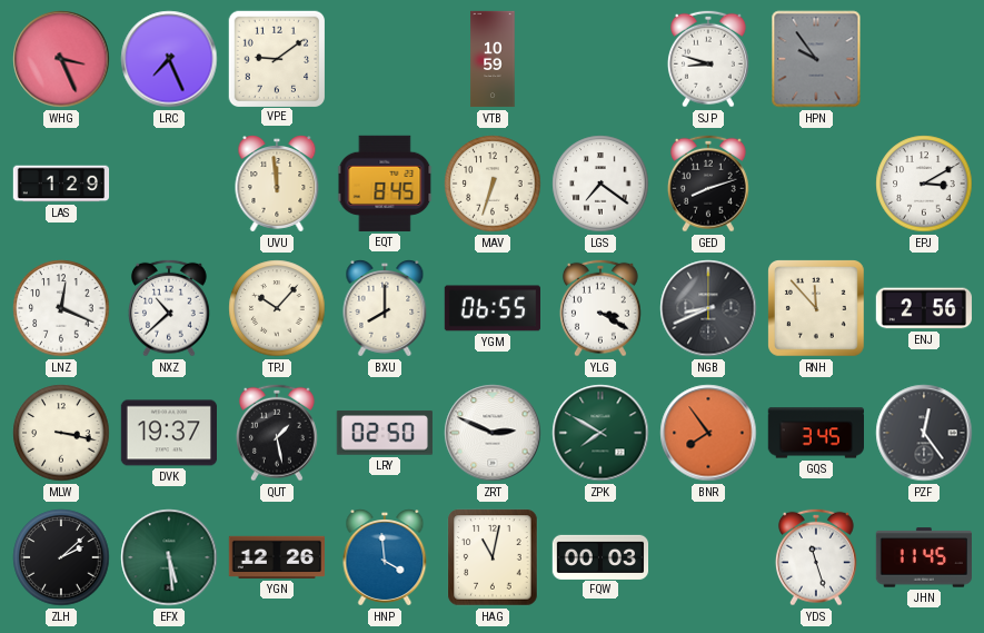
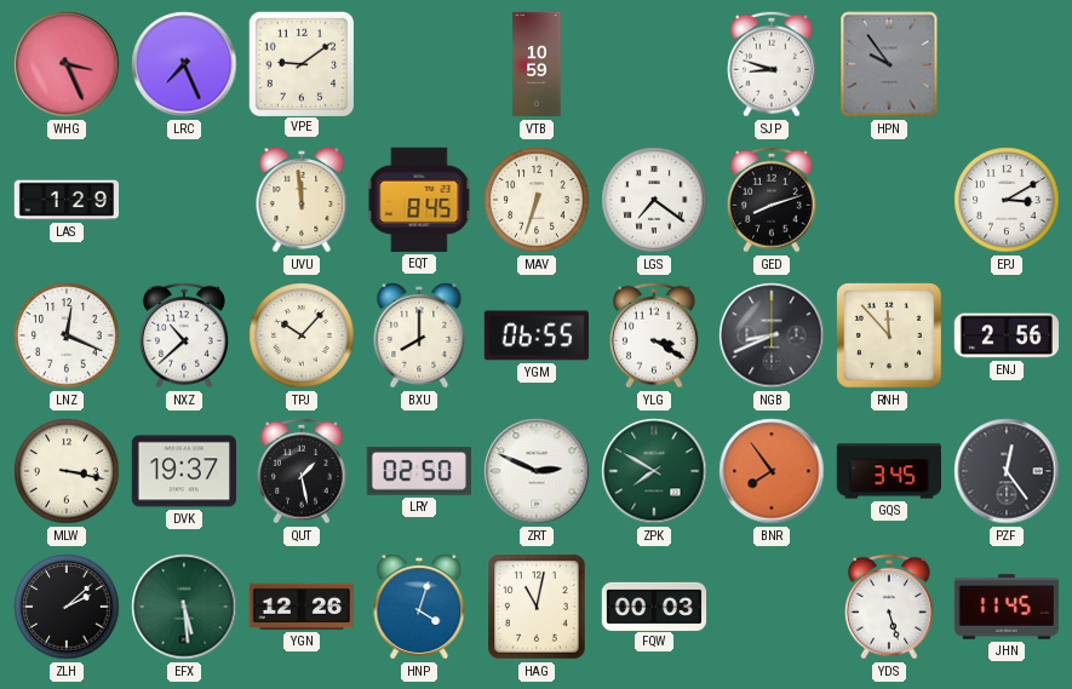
HNP: 3:59 -> 4:03 (419, 607)
YDS: 11:27 -> 5:27 (889, 607)
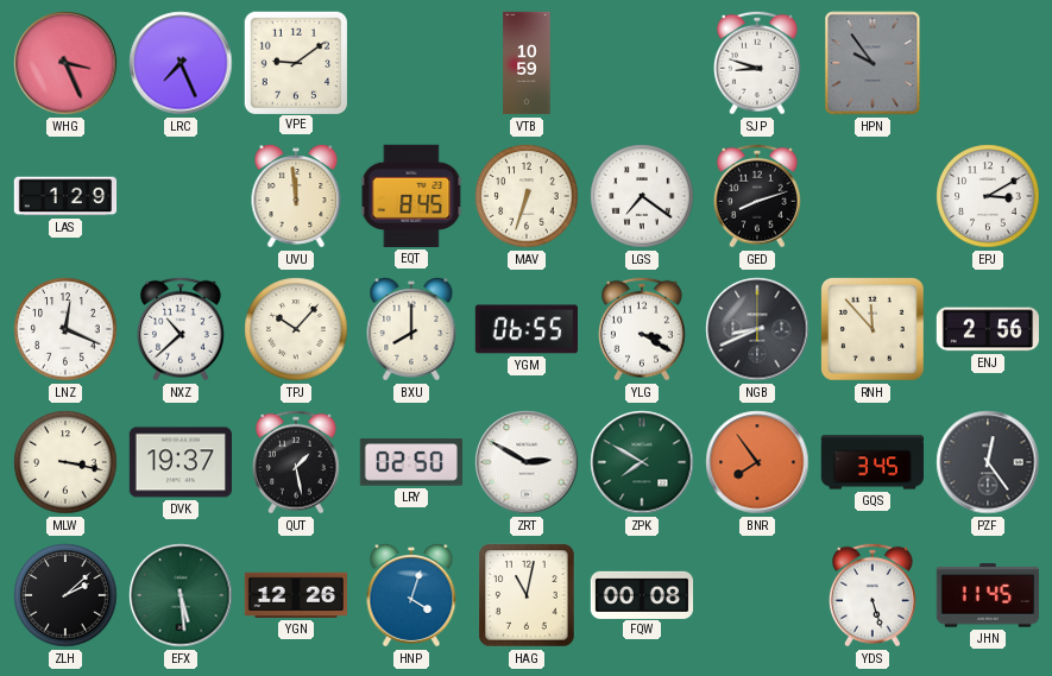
ZRT: 2:49 -> 2:50 (527, 462)
FQW: 00:03 -> 00:08 (642, 594)
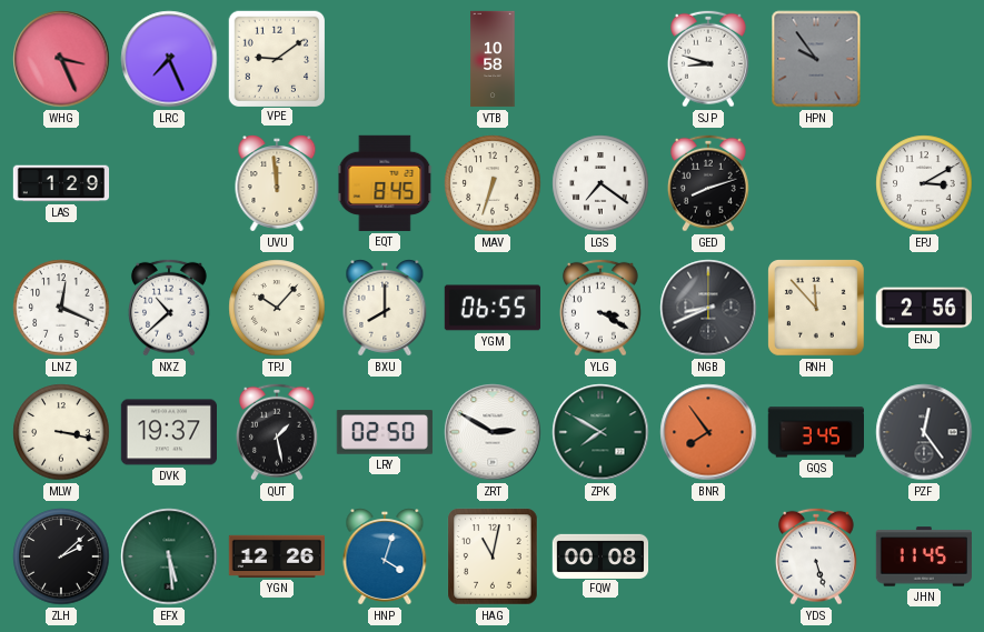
VTB: 10:59 -> 10:58 (493, 59)
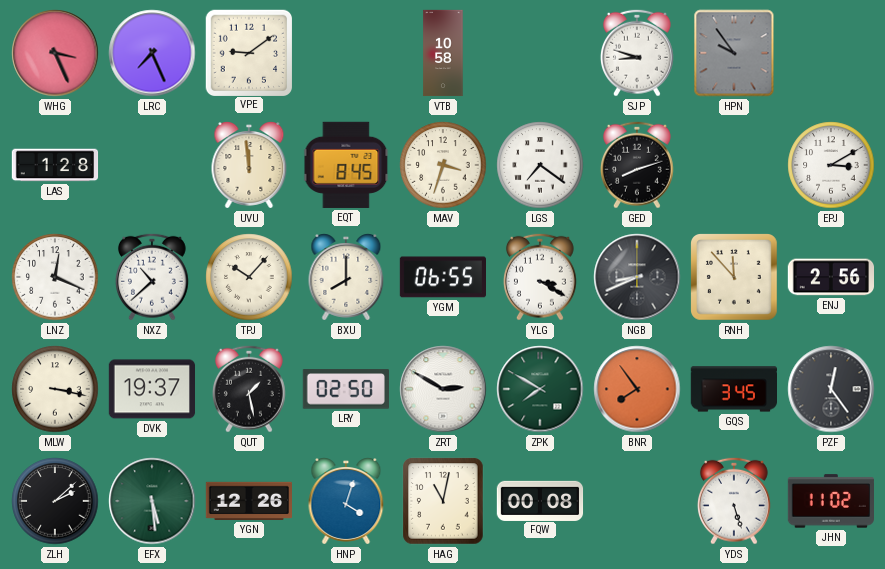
LAS: 1:29 -> 1:28 (55, 165)
MAV: 6:33 -> 3:33 (443, 165)
JHN: 11:45 -> 11:02 (830, 501)
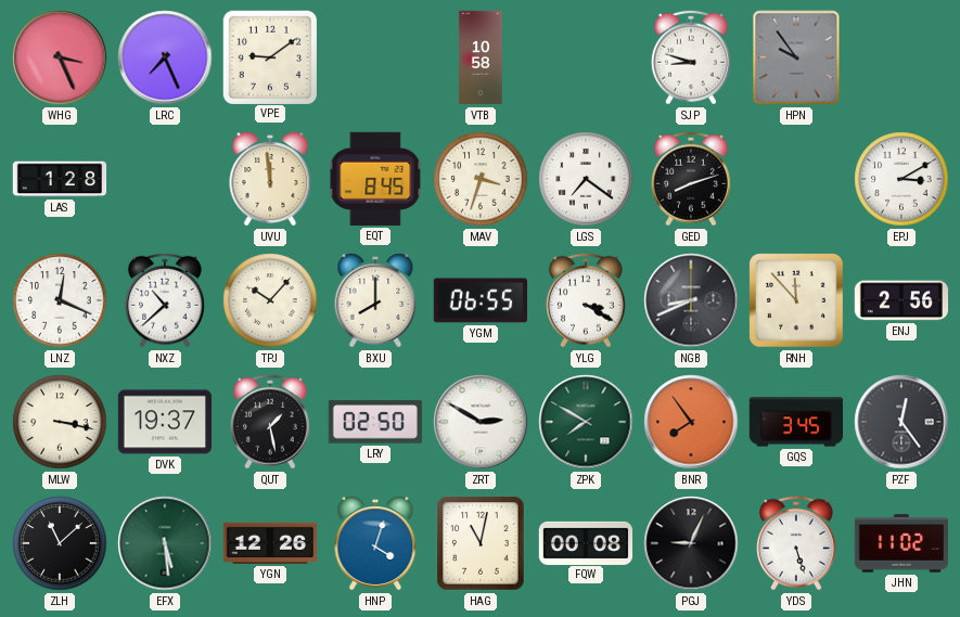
ZLH: 2:08 -> 11:08 (60, 543)
PGJ: none -> 9:04 (691, 543)
